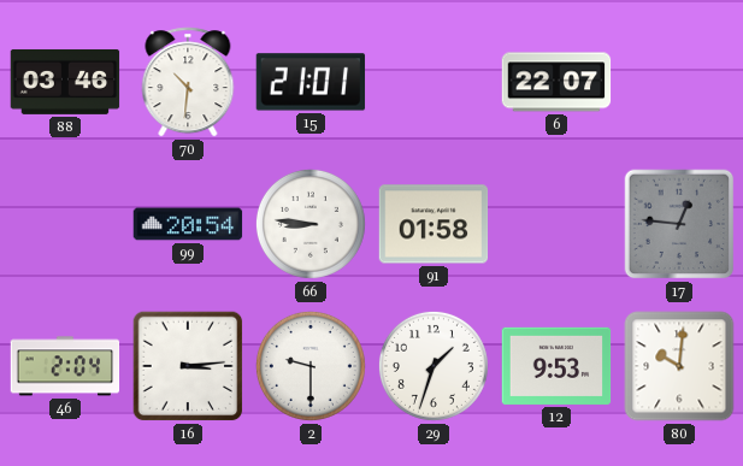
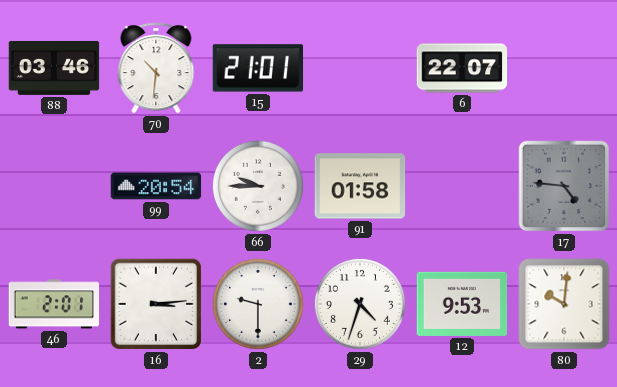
66: 8:46 -> 9:45 (258, 186)
17: 12:46 -> 4:46 (564, 186)
46: 2:04 -> 2:01 (54, 304)
29: 1:33 -> 4:33 (360, 304)
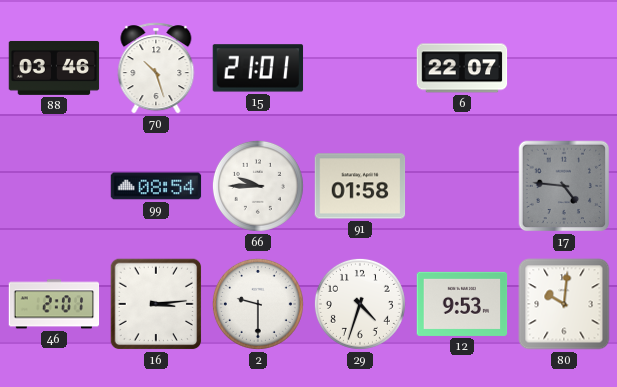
70: 10:31 -> 10:27 (156, 68)
99: 20:54 -> 08:54 (156, 186)
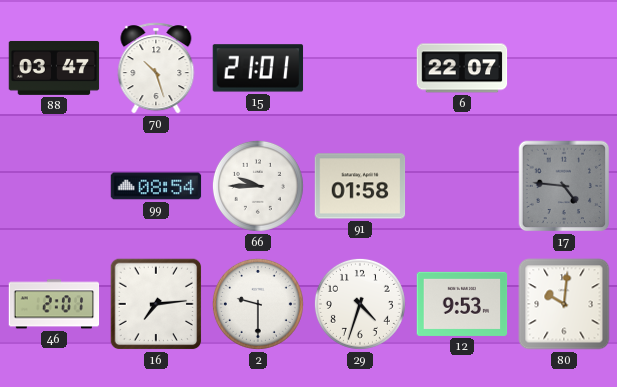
88: 03:46 -> 03:47 (54, 68)
16: 3:14 -> 7:14 (156, 304)
